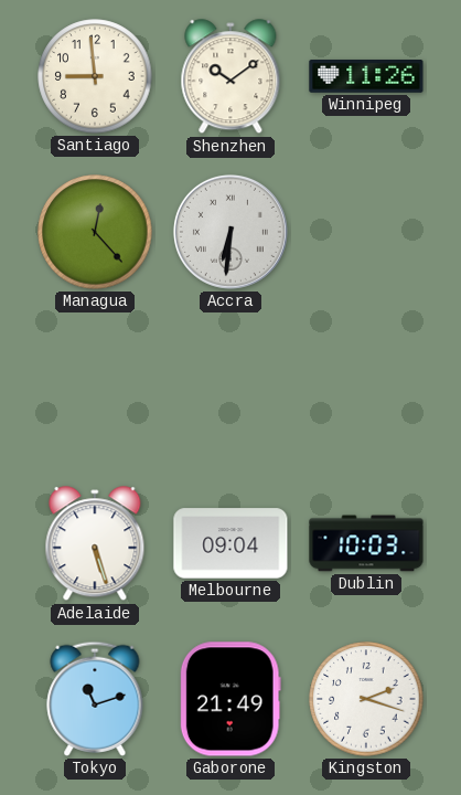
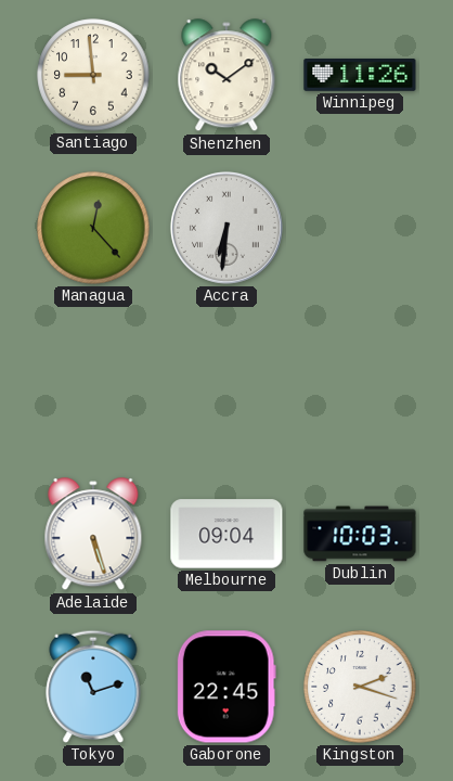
Gaborone: 21:49 -> 22:45 (226, 687)
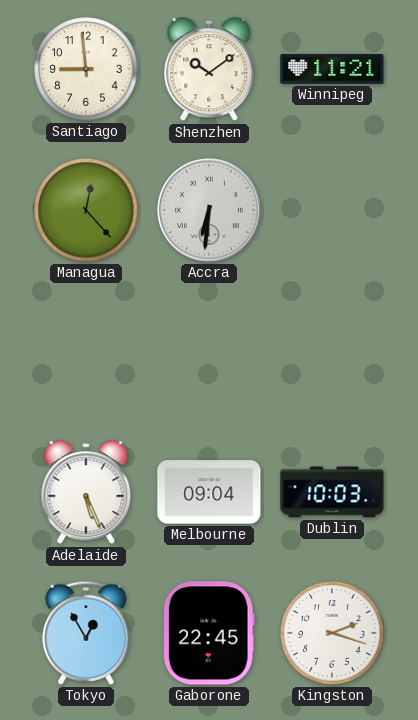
Winnipeg: 11:26 -> 11:21 (332, 69)
Adelaide: 5:27 -> 5:26 (86, 493)
Tokyo: 11:12 -> 12:55 (86, 633)
